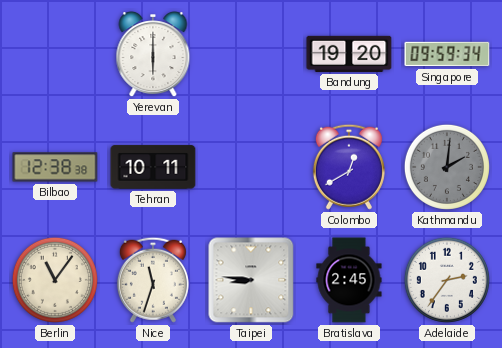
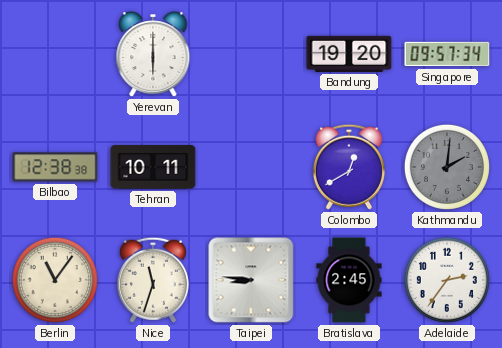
Singapore: 09:59 -> 09:57 (447, 54)
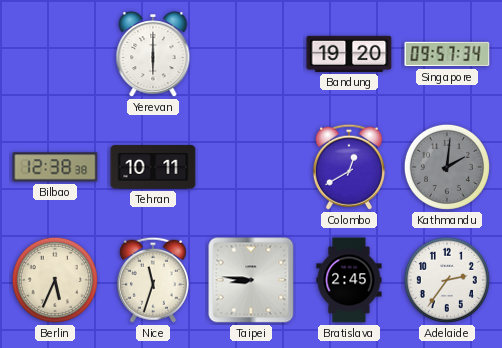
Berlin: 11:06 -> 5:34 (55, 280)
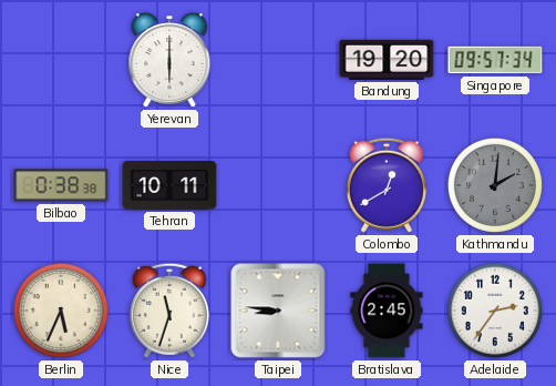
Bilbao: 12:38 -> 0:38 (61, 185)
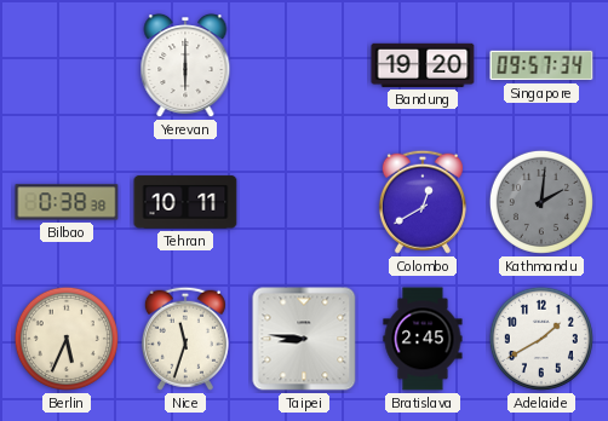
Adelaide: 2:36 -> 1:40 (541, 339)
